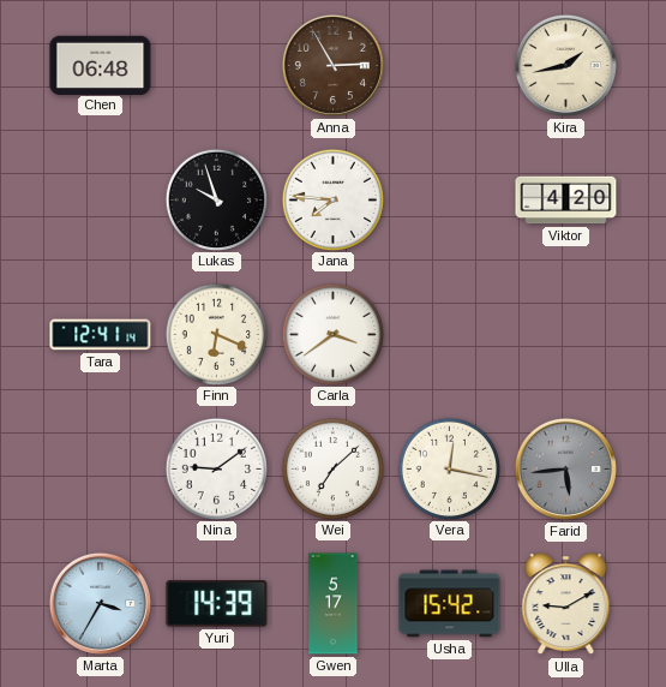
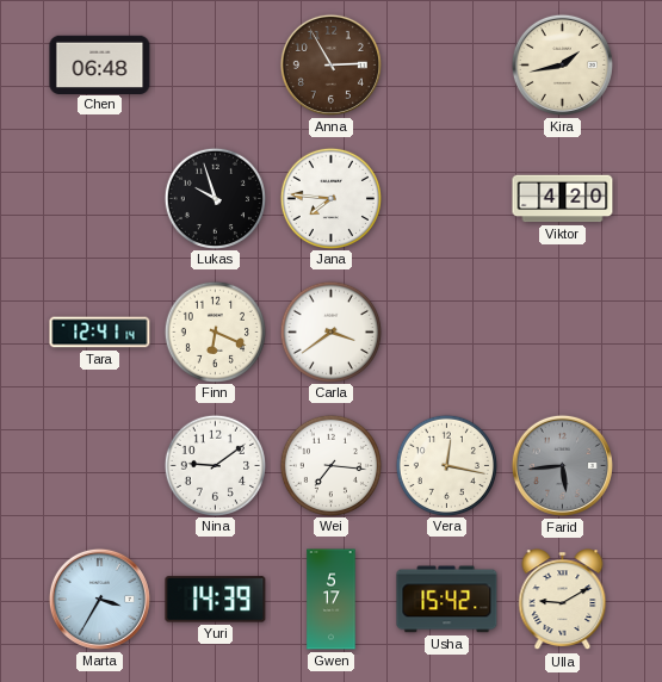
Wei: 7:08 -> 7:16 (330, 465)
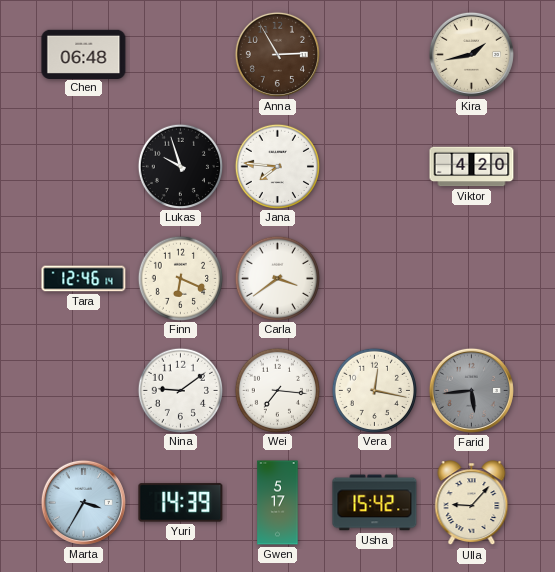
Tara: 12:41 -> 12:46 (84, 279)
Ulla: 9:10 -> 9:07 (472, 503)
